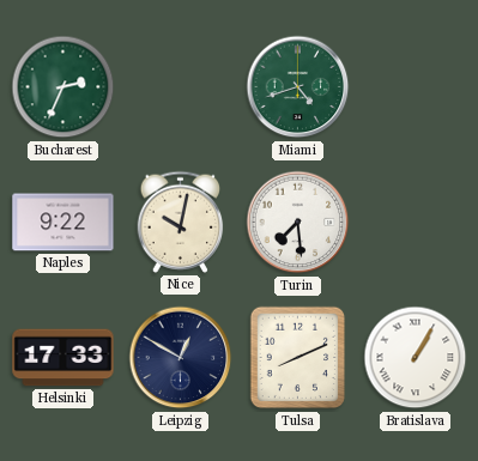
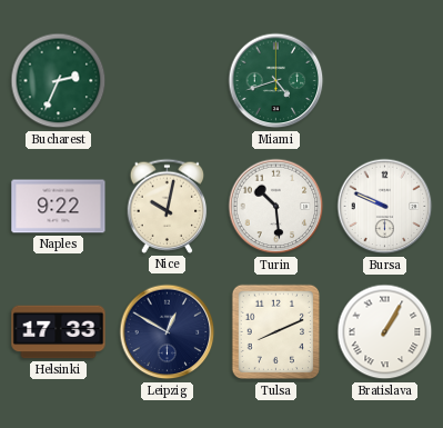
Turin: 7:29 -> 10:29 (276, 207)
Bursa: none -> 9:49 (385, 207)
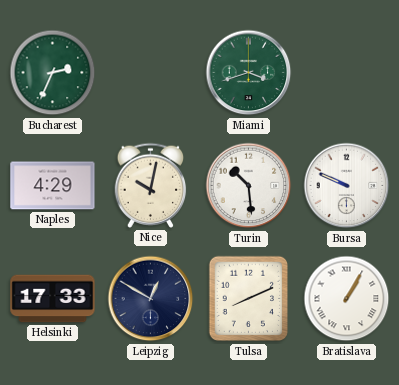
Miami: 4:42 -> 3:42 (249, 73)
Naples: 9:22 -> 4:29 (53, 186)
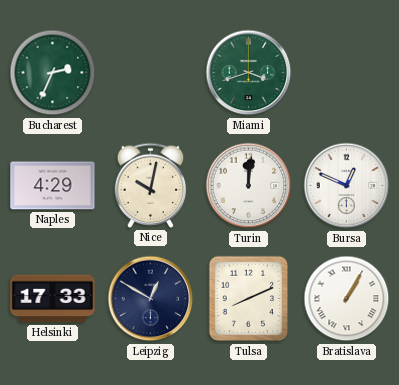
Turin: 10:29 -> 12:01 (249, 186)
Bursa: 9:49 -> 12:49 (347, 186)
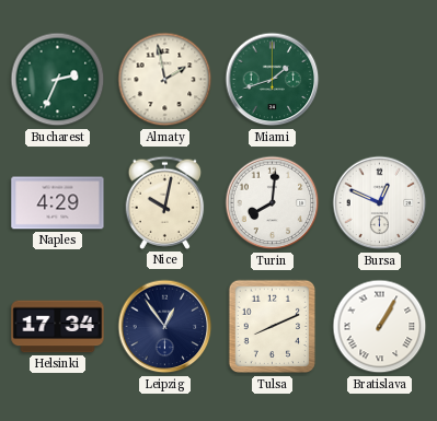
Almaty: none -> 1:58 (165, 80)
Miami: 3:42 -> 1:42 (273, 80)
Turin: 12:01 -> 8:01 (273, 203)
Helsinki: 17:33 -> 17:34 (58, 327)
Leipzig: 12:50 -> 12:54 (165, 327)
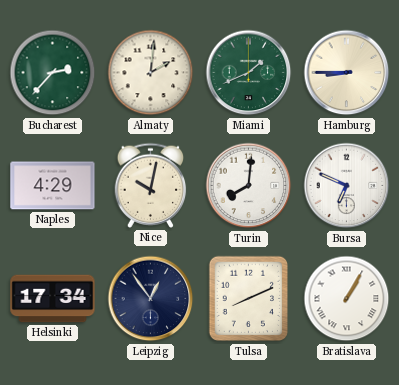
Bucharest: 2:34 -> 2:37 (53, 73)
Almaty: 1:58 -> 2:01 (151, 73)
Miami: 1:42 -> 1:41 (249, 73)
Hamburg: none -> 8:45 (347, 73)
Bursa: 12:49 -> 6:49 (347, 186)
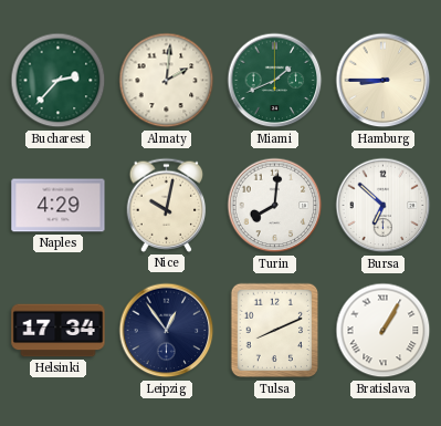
Bursa: 6:49 -> 6:52 (384, 206)
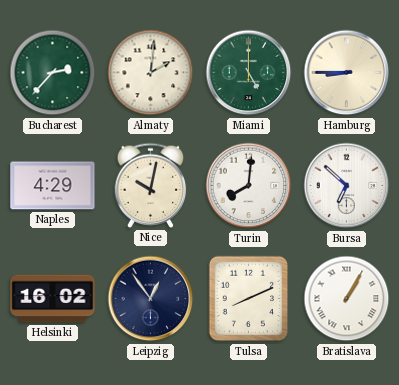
Miami: 1:41 -> 5:00 (249, 73)
Helsinki: 17:34 -> 16:02 (53, 299)
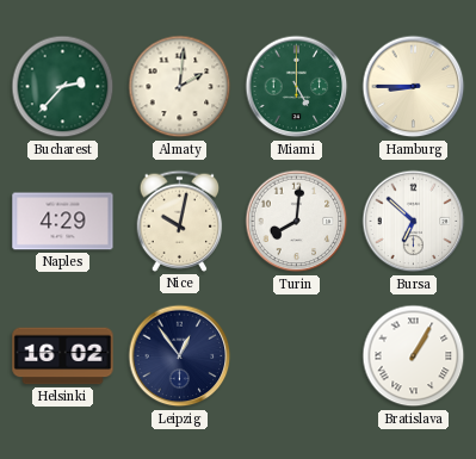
Tulsa: 8:11 -> none (249, 299)
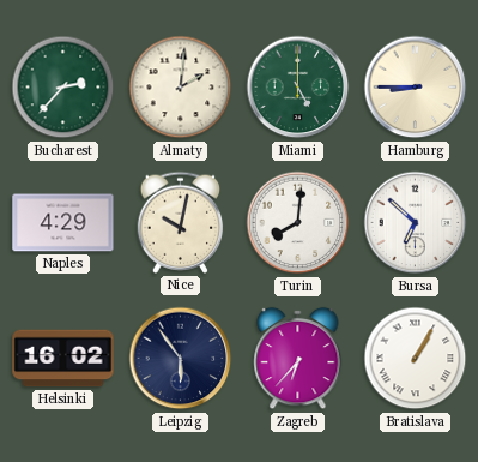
Leipzig: 12:54 -> 5:54 (181, 359)
Zagreb: none -> 6:37 (298, 359)
